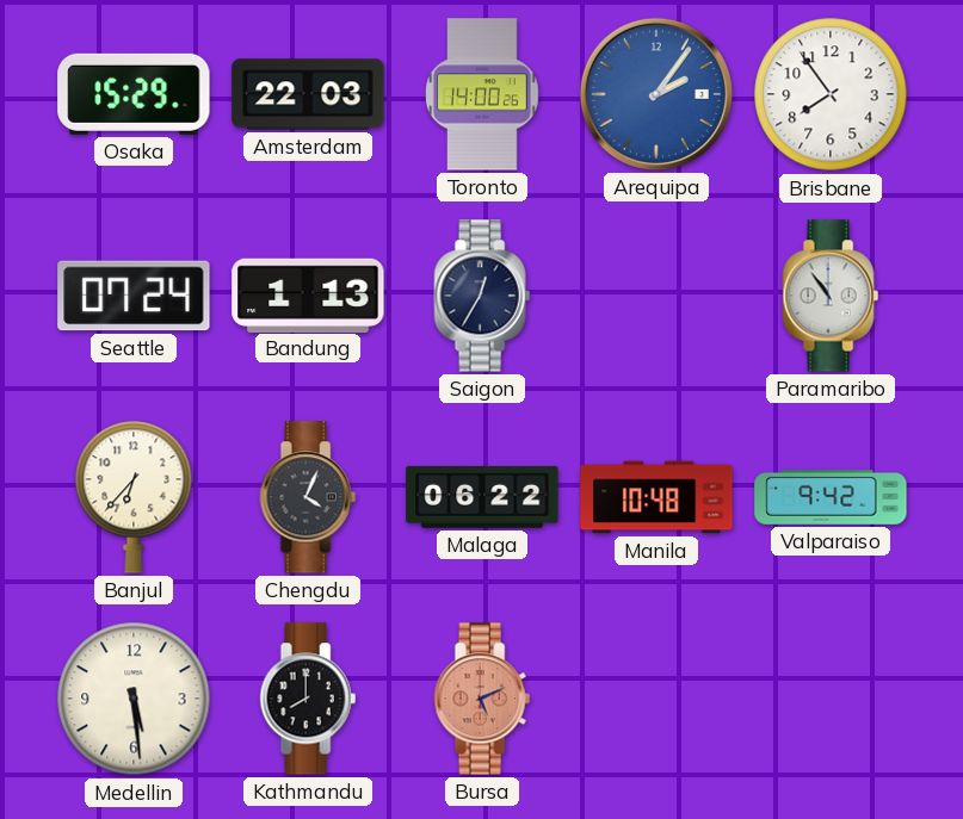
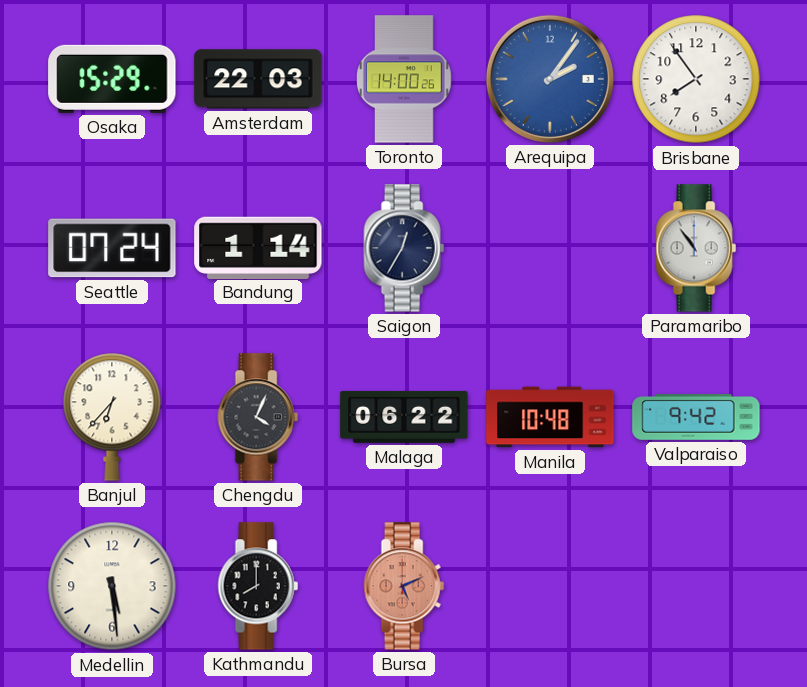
Bandung: 1:13 -> 1:14 (258, 247)
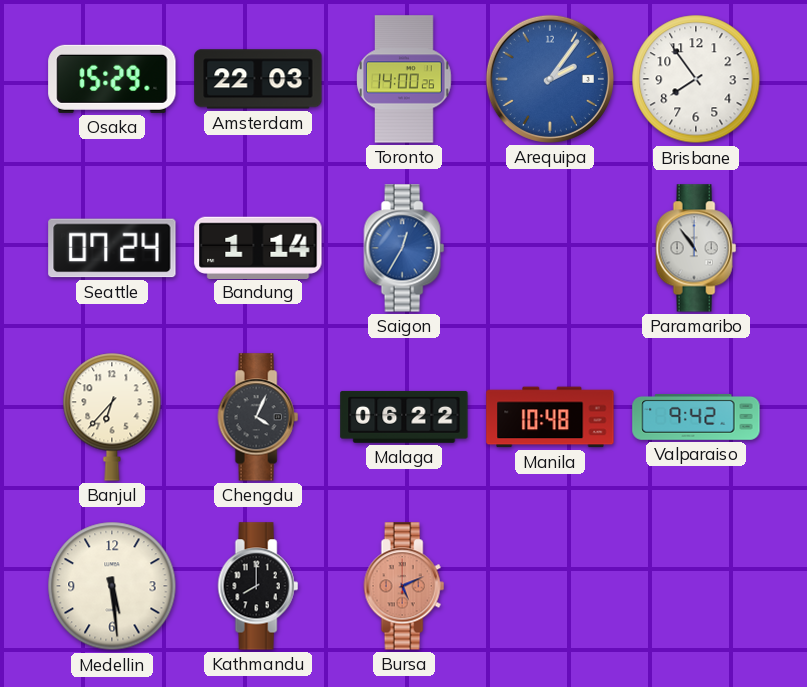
Saigon dial: navy -> blue (404, 248)
